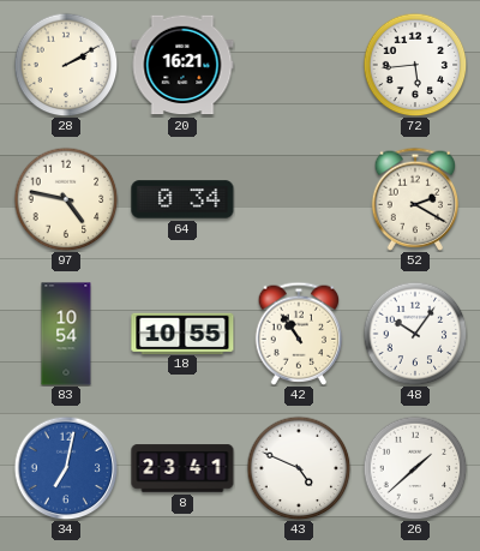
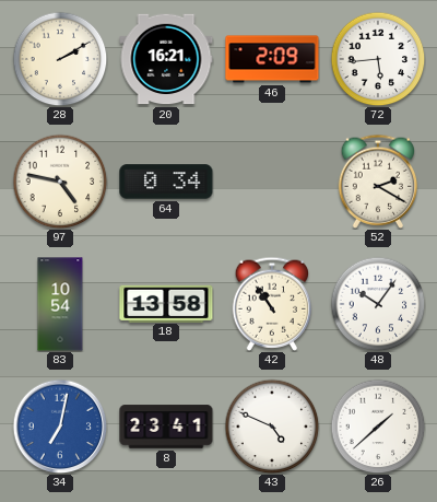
46: none -> 2:09 (272, 59)
18: 10:55 -> 13:58 (166, 303)
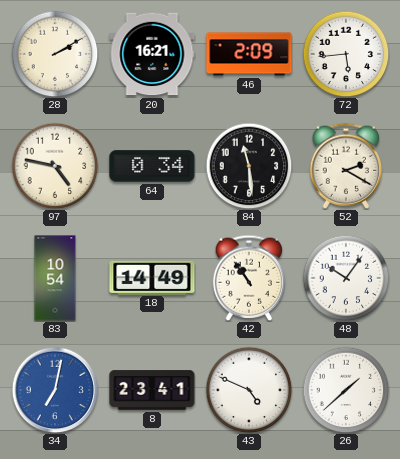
84: none -> 11:29 (249, 166)
18: 13:58 -> 14:49 (152, 277)
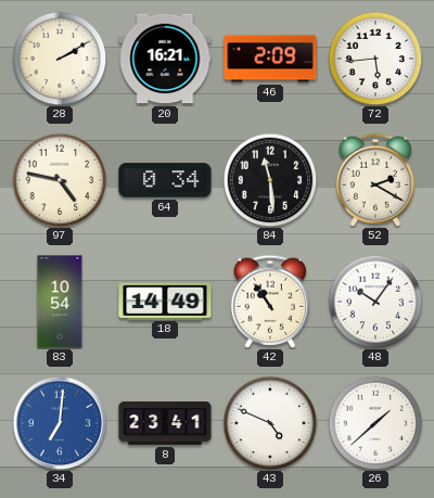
34: 7:02 -> 7:01 (60, 423)
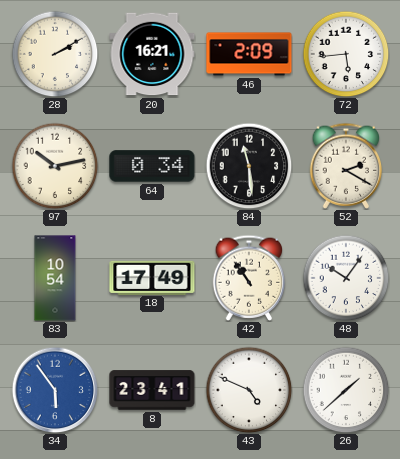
97: 4:47 -> 10:13 (55, 166)
18: 14:49 -> 17:49 (152, 277)
34: 7:01 -> 5:54 (55, 390)
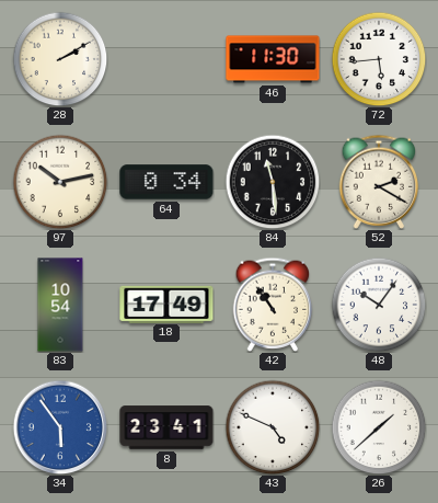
20: 16:21 -> none (152, 54)
46: 2:09 -> 11:30 (273, 59)
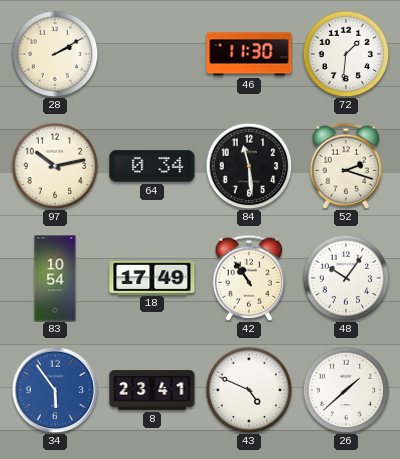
72: 5:44 -> 1:31 (346, 54)
52: 2:20 -> 2:18 (346, 166)
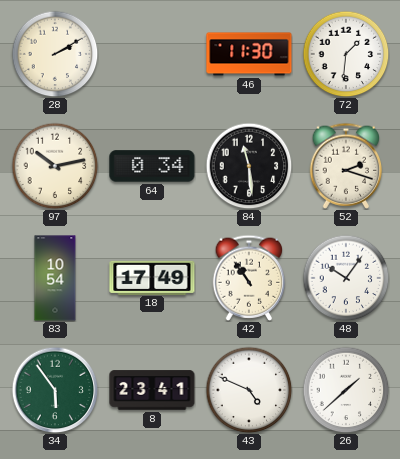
34 dial: blue -> green (55, 390)
